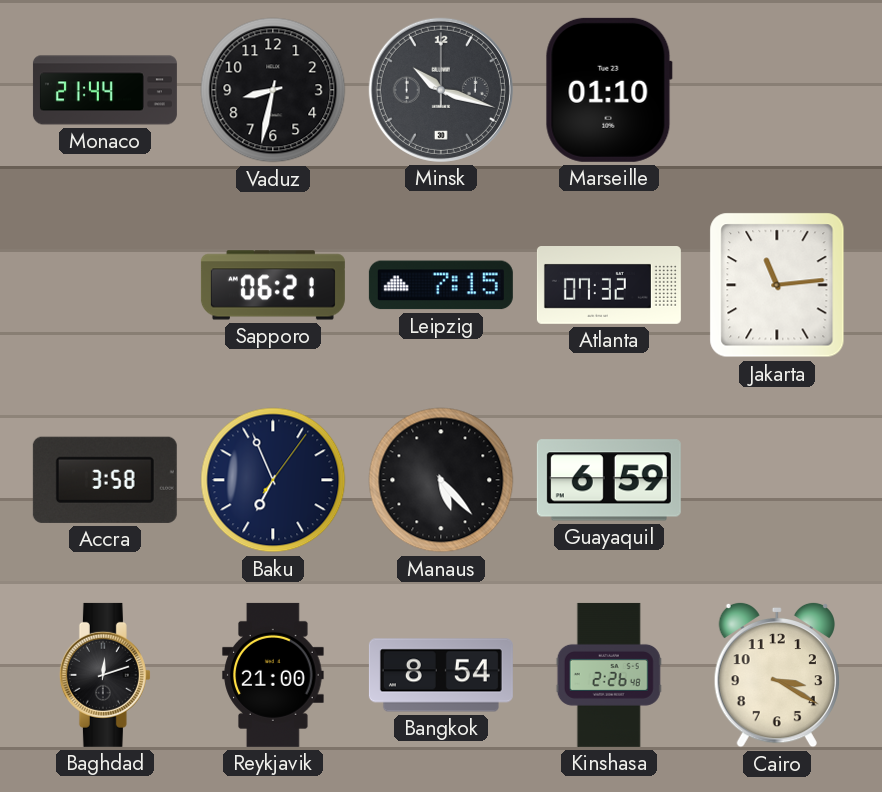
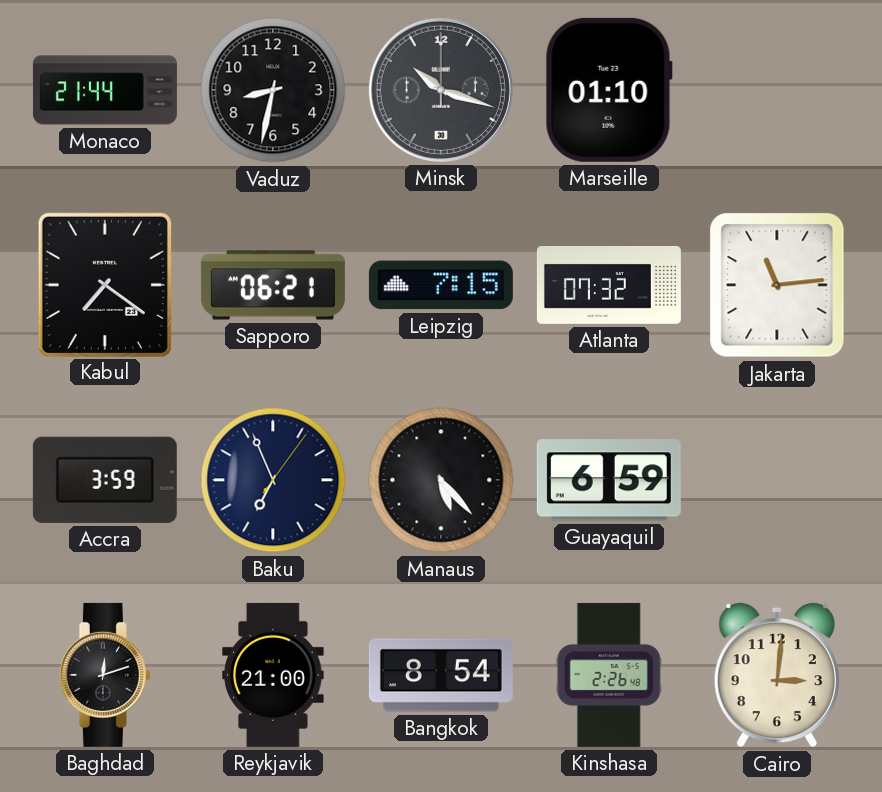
Kabul: none -> 7:21 (105, 284)
Accra: 3:58 -> 3:59 (105, 480)
Cairo: 3:20 -> 3:01 (777, 675)
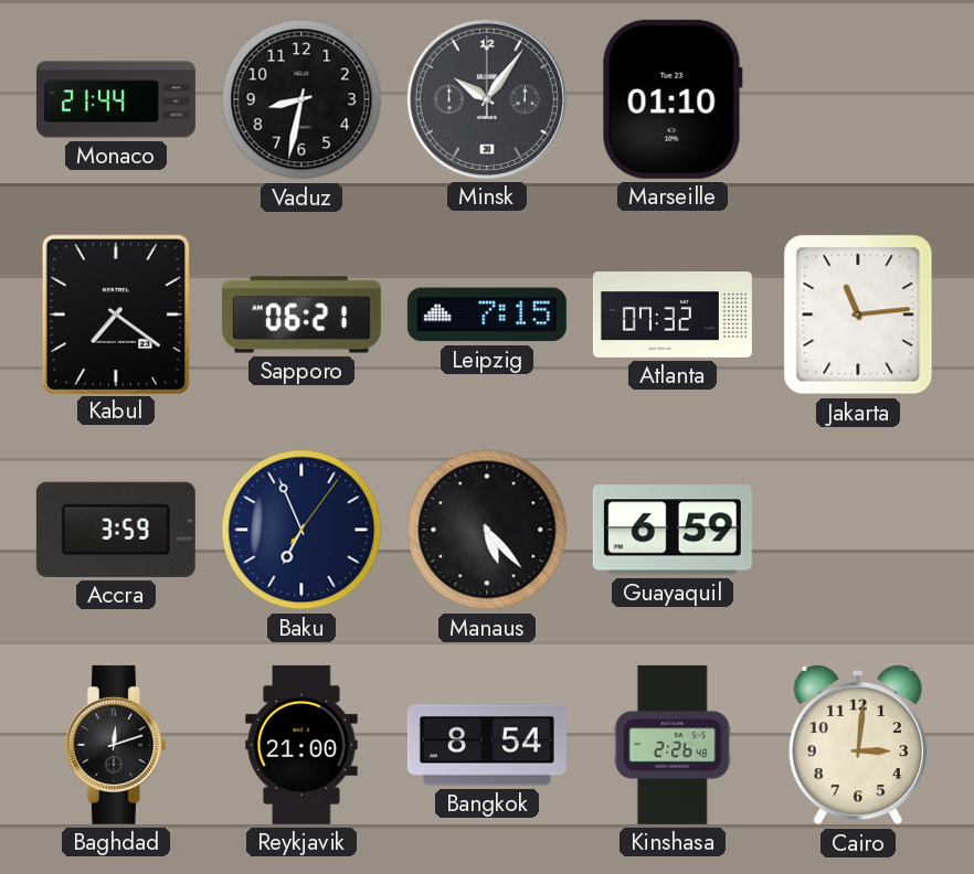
Minsk: 10:18 -> 10:06 (487, 99)
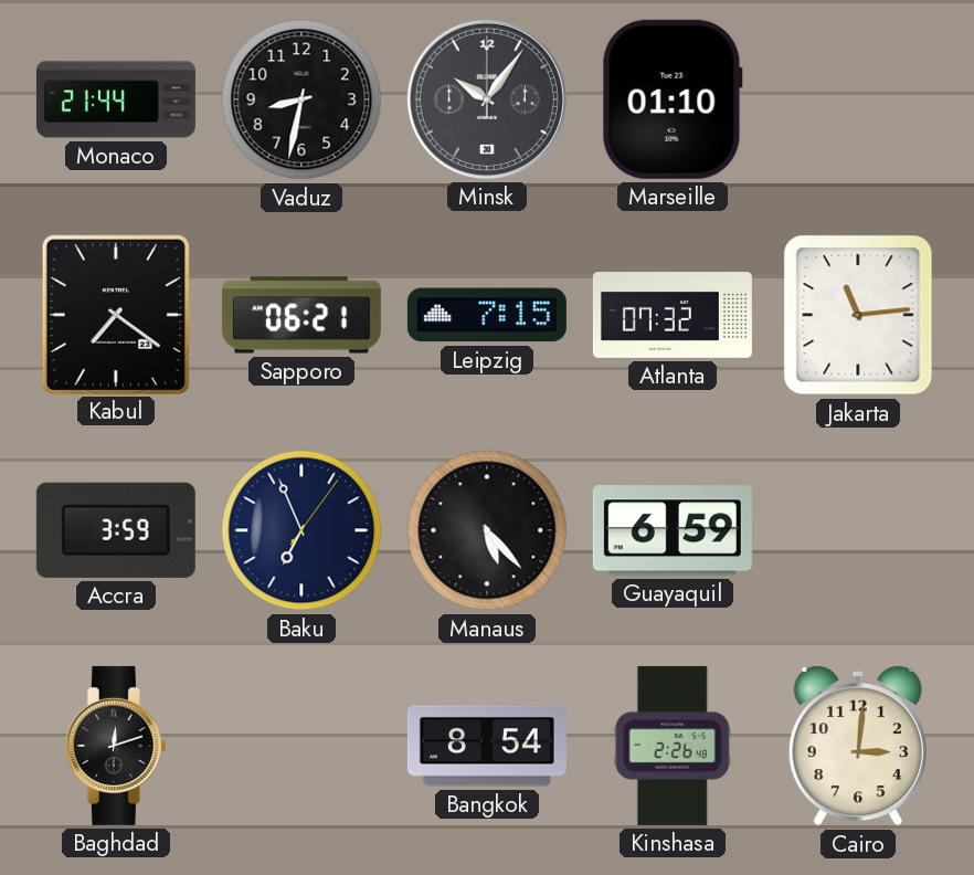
Reykjavik: 21:00 -> none (301, 745)
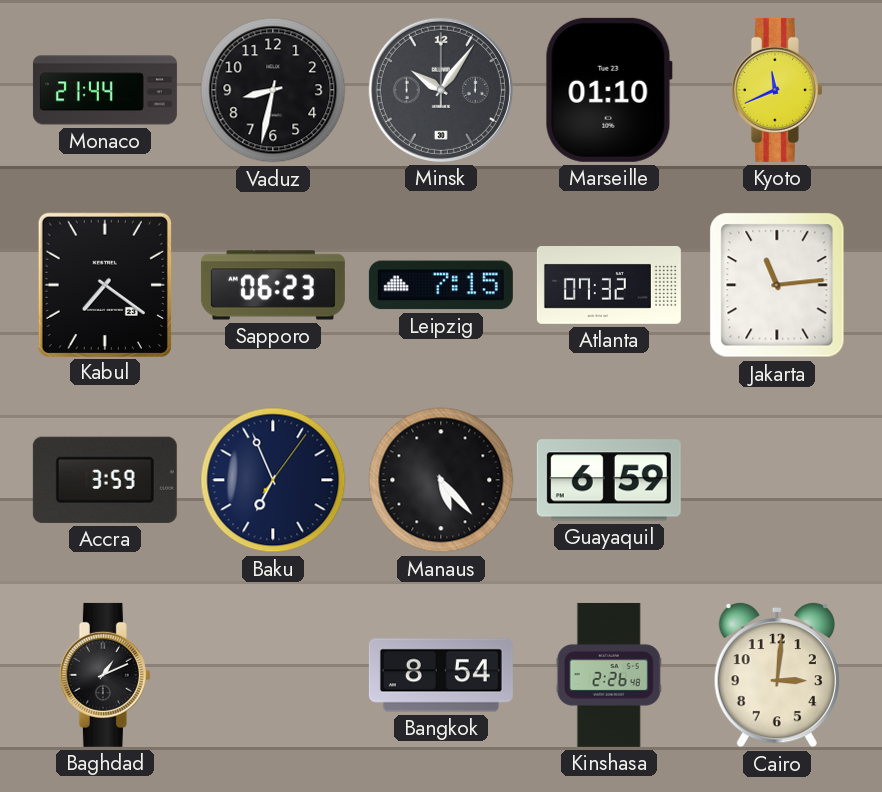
Kyoto: none -> 11:41 (777, 90)
Sapporo: 06:21 -> 06:23 (273, 285)
Baghdad: 12:12 -> 1:11 (105, 675)
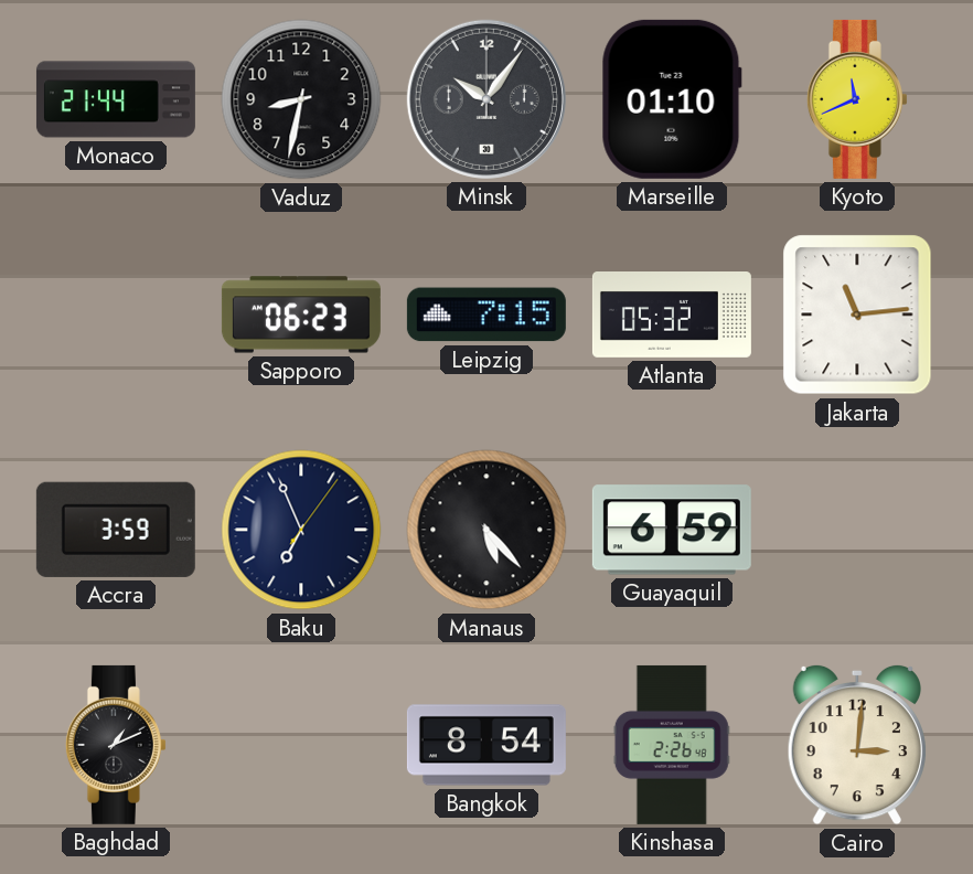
Kabul: 7:21 -> none (105, 284)
Atlanta: 07:32 -> 05:32 (672, 316)
